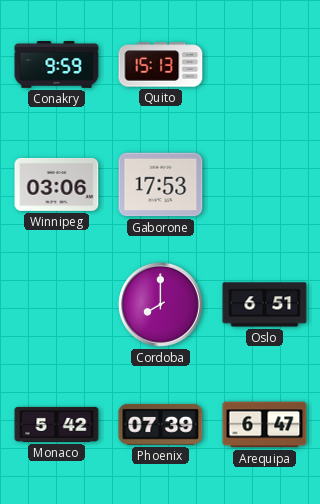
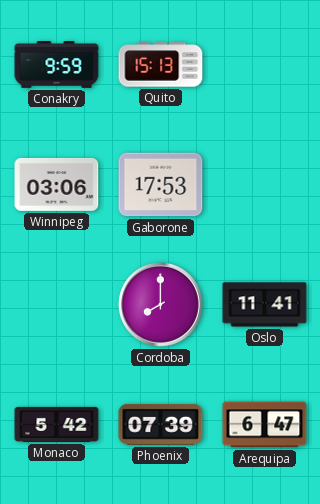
Oslo: 6:51 -> 11:41 (265, 305)
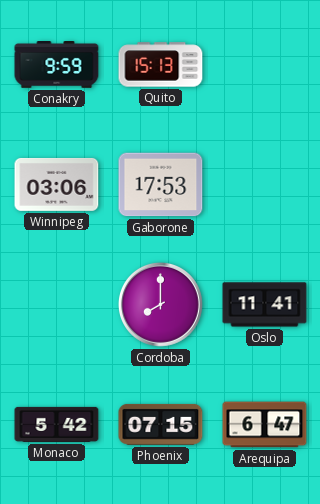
Phoenix: 07:39 -> 07:15 (161, 424)
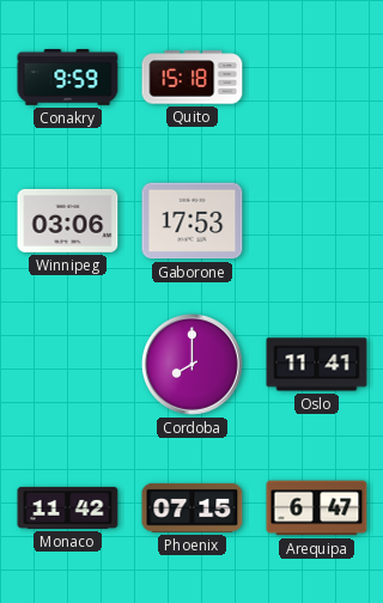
Quito: 15:13 -> 15:18 (193, 78)
Monaco: 5:42 -> 11:42 (68, 507)
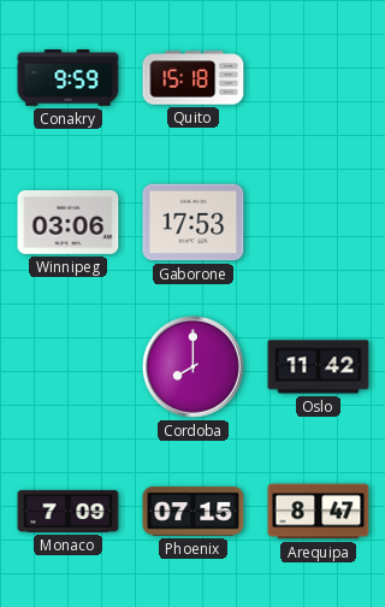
Oslo: 11:41 -> 11:42 (319, 367)
Monaco: 11:42 -> 7:09 (69, 511)
Arequipa: 6:47 -> 8:47 (319, 512)
